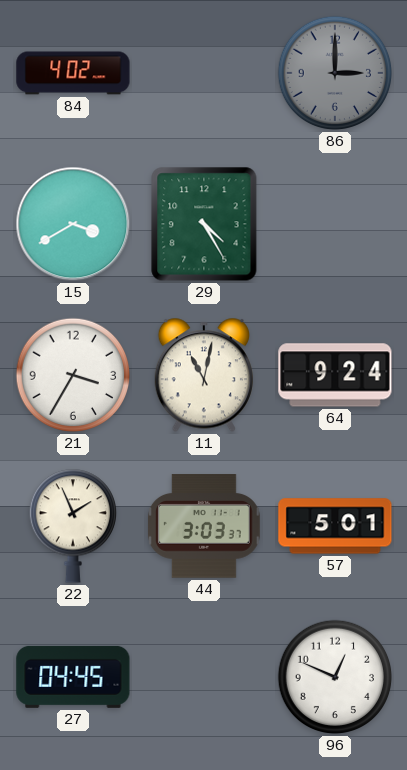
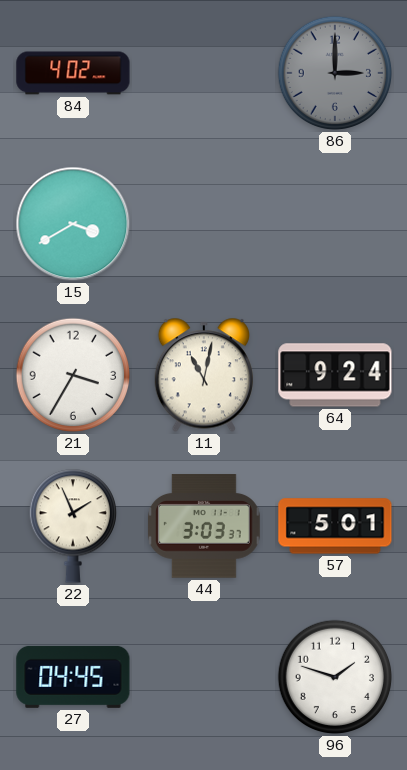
29: 4:25 -> none (204, 224)
96: 12:49 -> 1:48 (335, 677)
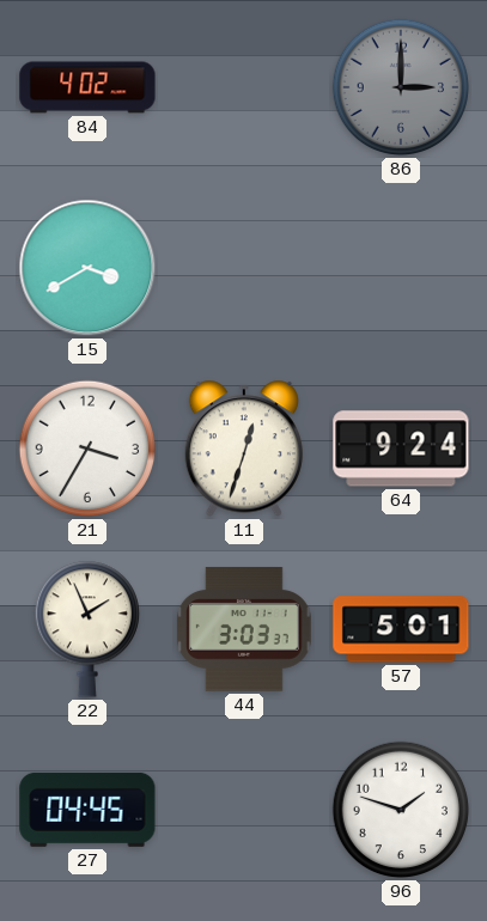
11: 11:02 -> 12:33 (244, 449)
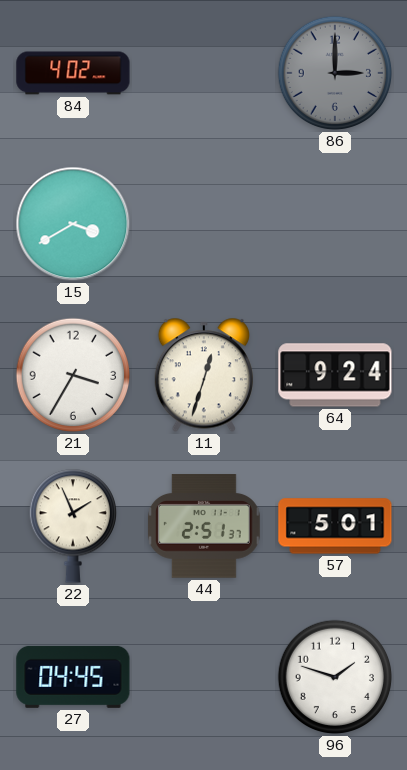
44: 3:03 -> 2:51 (204, 526)
